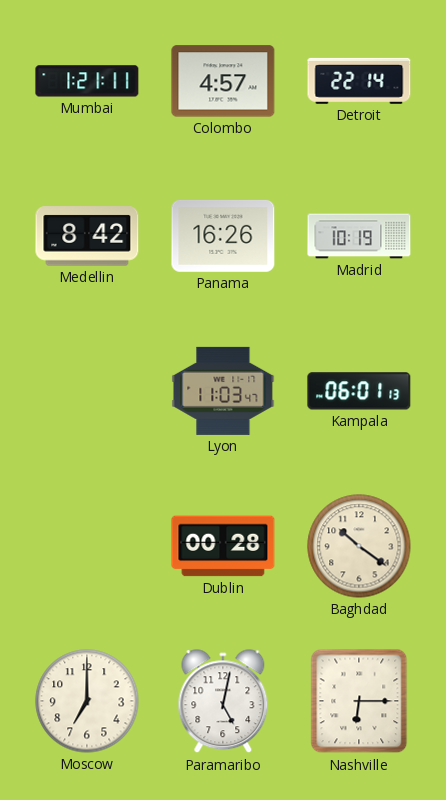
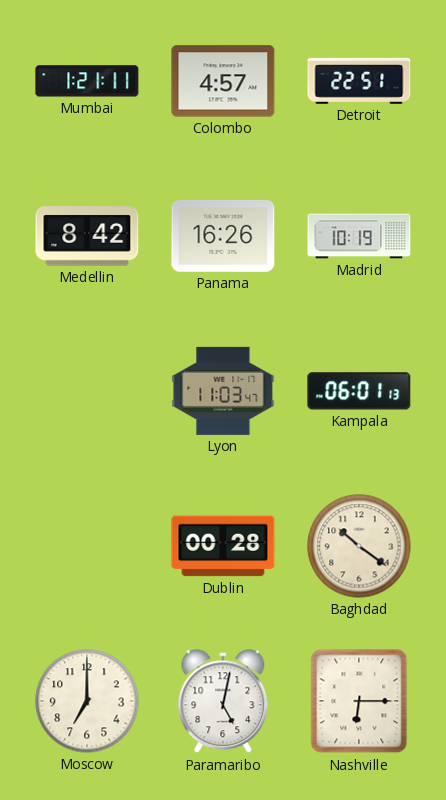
Detroit: 22:14 -> 22:51 (359, 81)
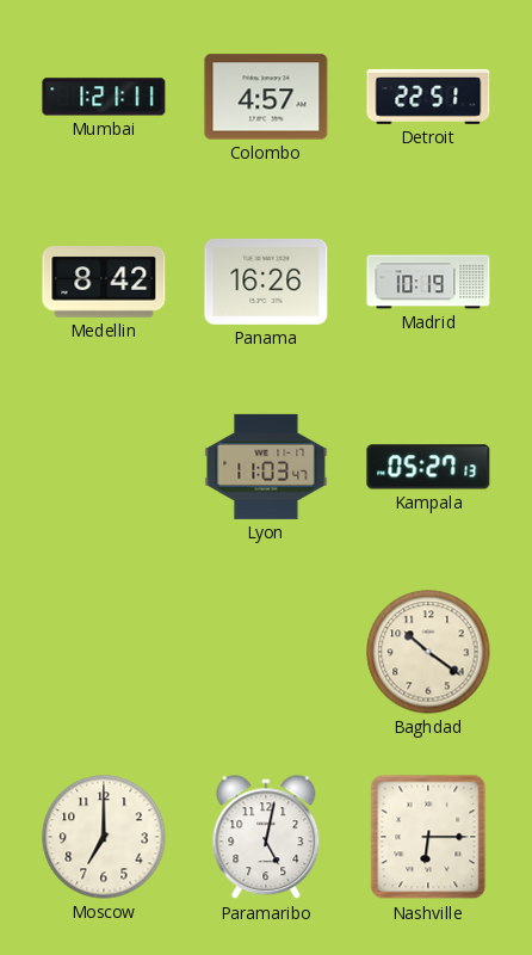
Kampala: 06:01 -> 05:27 (428, 467)
Dublin: 00:28 -> none (223, 546)
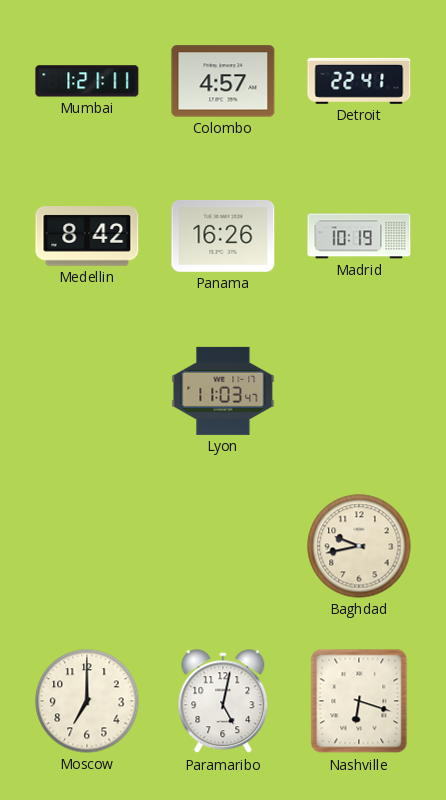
Detroit: 22:51 -> 22:41 (359, 81)
Kampala: 05:27 -> none (428, 467)
Baghdad: 10:21 -> 9:43 (359, 546)
Nashville: 6:15 -> 6:18 (359, 701)
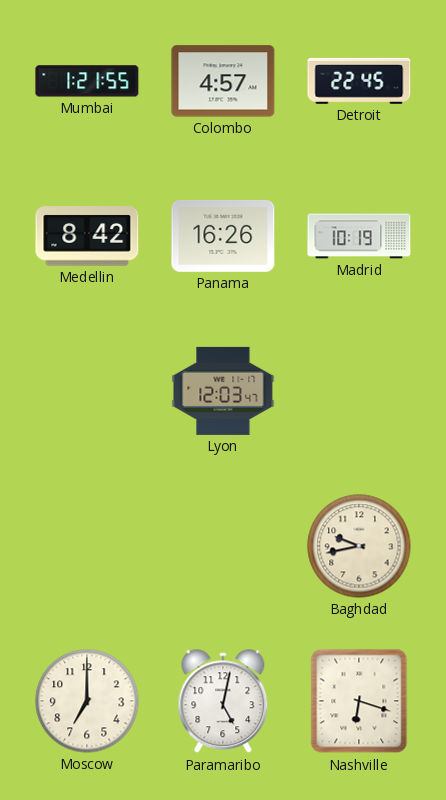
Mumbai: 1:21:11 -> 1:21:55 (87, 81)
Detroit: 22:41 -> 22:45 (359, 81)
Lyon: 11:03 -> 12:03 (223, 391)
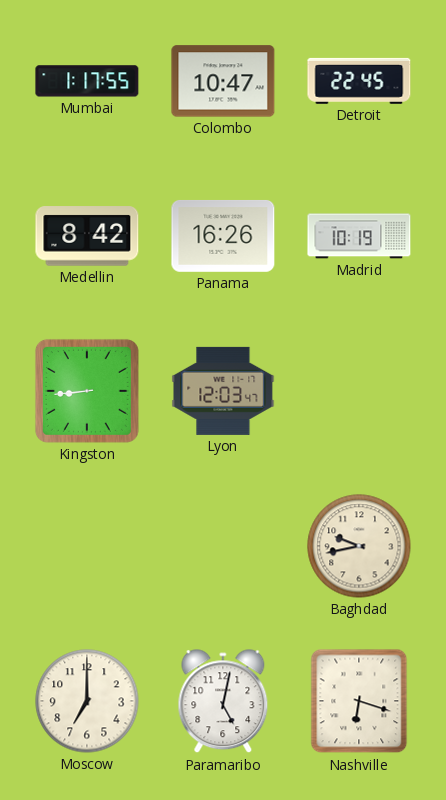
Mumbai: 1:21 -> 1:17 (87, 81)
Colombo: 4:57 -> 10:47 (223, 81)
Kingston: none -> 8:44 (87, 391)
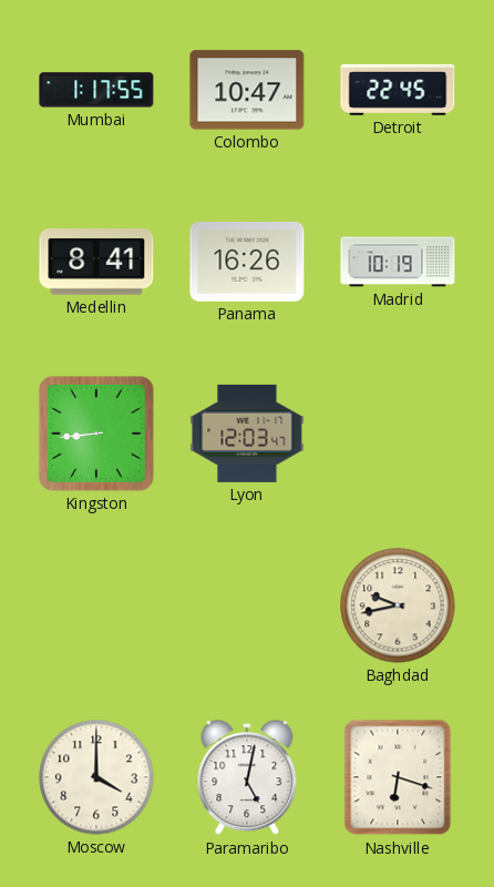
Medellin: 8:42 -> 8:41 (96, 262)
Moscow: 7:00 -> 4:00 (96, 777)
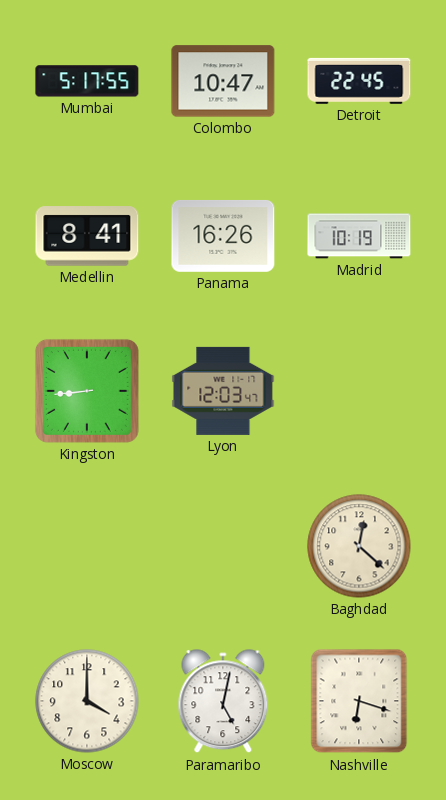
Mumbai: 1:17 -> 5:17 (87, 81)
Baghdad: 9:43 -> 12:22 (359, 546)
